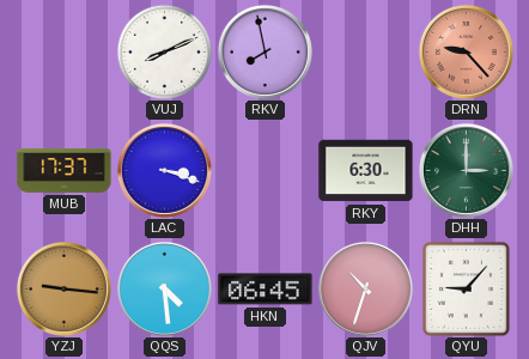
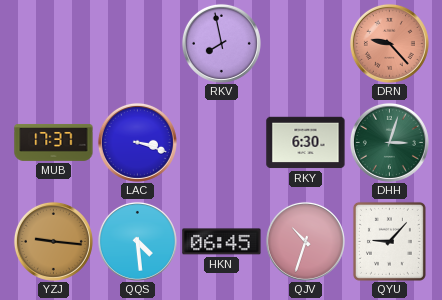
VUJ: 8:11 -> none (164, 51)
DHH: 3:00 -> 3:03 (389, 142)
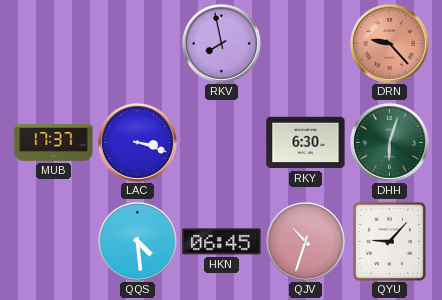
DHH: 3:03 -> 6:03 (389, 142)
YZJ: 9:16 -> none (53, 241)
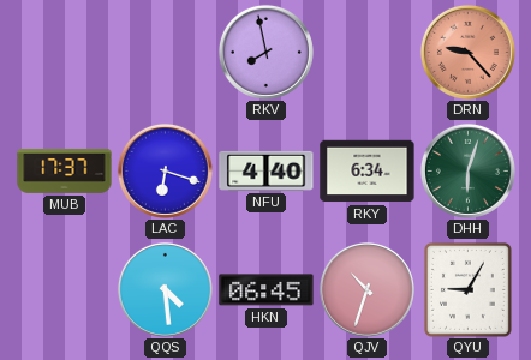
LAC: 3:18 -> 6:18 (165, 170)
NFU: none -> 4:40 (267, 170)
RKY: 6:30 -> 6:34 (368, 172)
QYU: 9:07 -> 9:05 (467, 289)
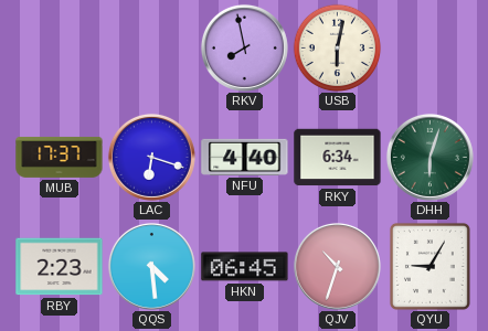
USB: none -> 6:02 (337, 47)
DRN: 9:23 -> none (467, 52)
RBY: none -> 2:23 (60, 267)
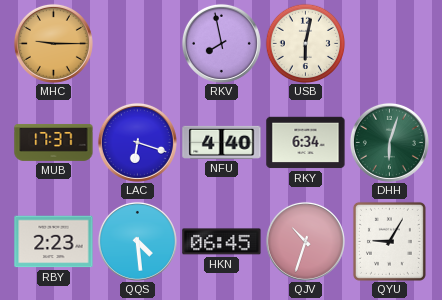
MHC: none -> 9:15 (53, 43)
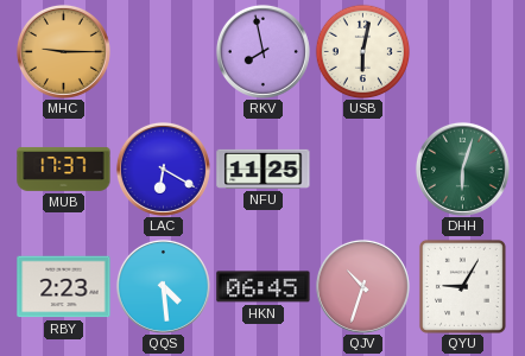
LAC: 6:18 -> 6:20 (163, 169)
NFU: 4:40 -> 11:25 (264, 169)
RKY: 6:34 -> none (306, 143)
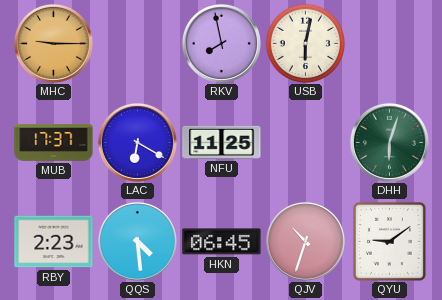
QYU: 9:05 -> 9:09 (389, 241)
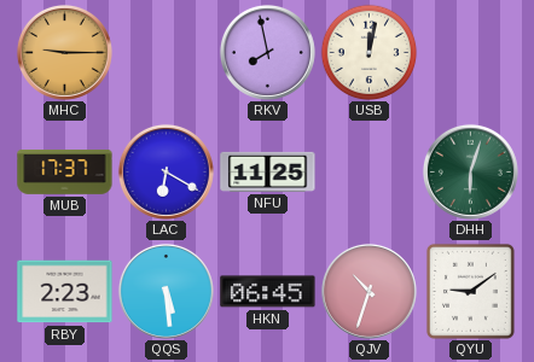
USB: 6:02 -> 12:02 (368, 52)
QQS: 4:29 -> 5:29 (166, 291)
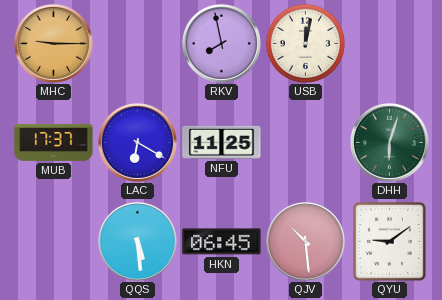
RBY: 2:23 -> none (65, 292)
QJV: 10:33 -> 10:29 (305, 241)
